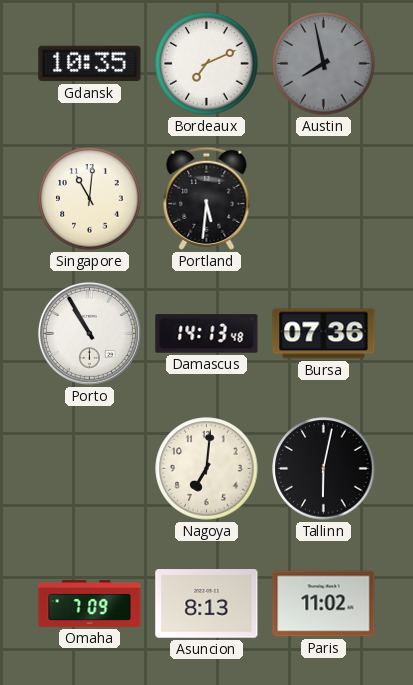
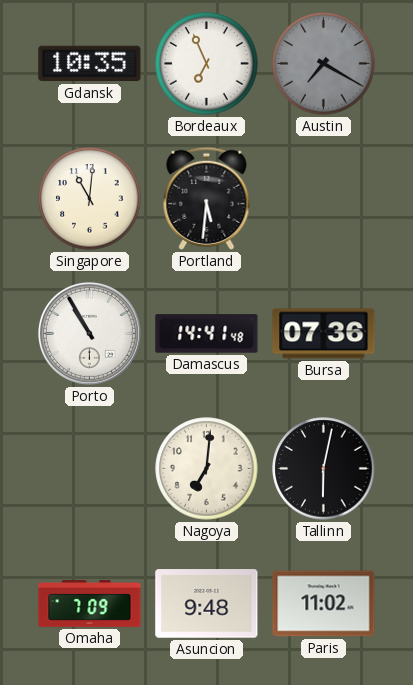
Bordeaux: 7:11 -> 6:56 (207, 64)
Austin: 7:58 -> 7:20 (324, 64)
Damascus: 14:13 -> 14:41 (207, 334)
Asuncion: 8:13 -> 9:48 (207, 604)
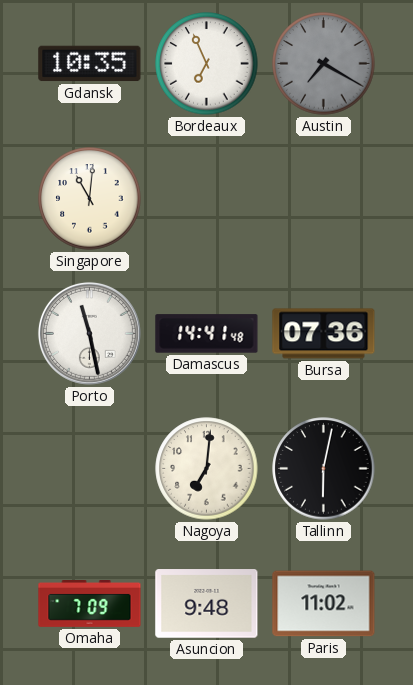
Portland: 5:31 -> none (207, 198)
Porto: 10:55 -> 11:28 (89, 333)
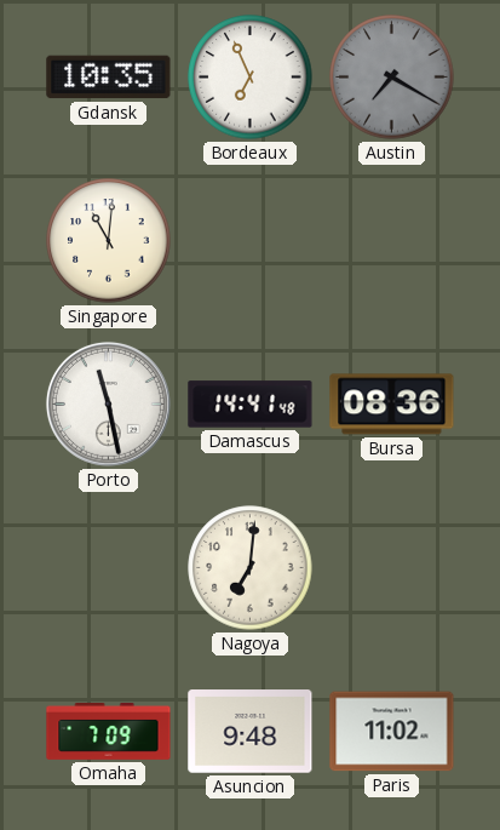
Bursa: 07:36 -> 08:36 (392, 405)
Tallinn: 6:02 -> none (324, 469)
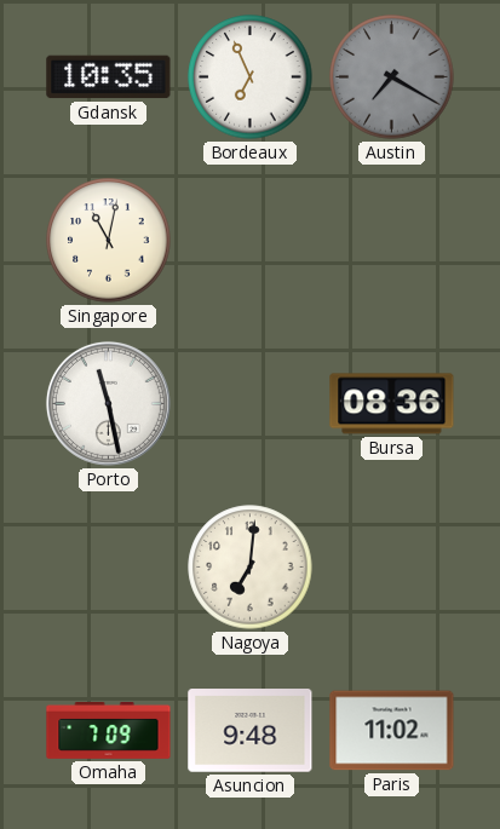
Singapore: 11:01 -> 11:02 (109, 241)
Damascus: 14:41 -> none (251, 405)
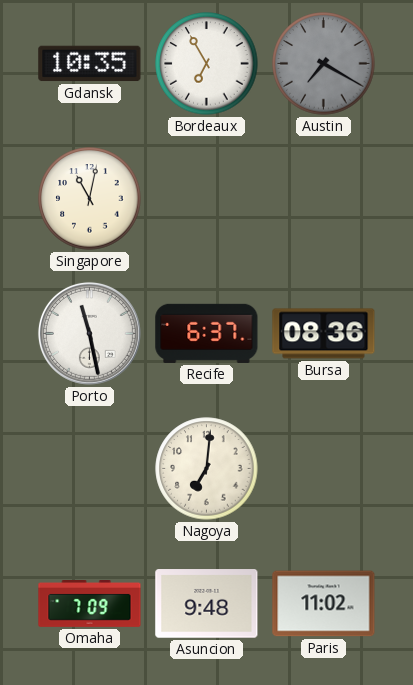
Bordeaux: 6:56 -> 6:55 (207, 64)
Recife: none -> 6:37 (207, 333)
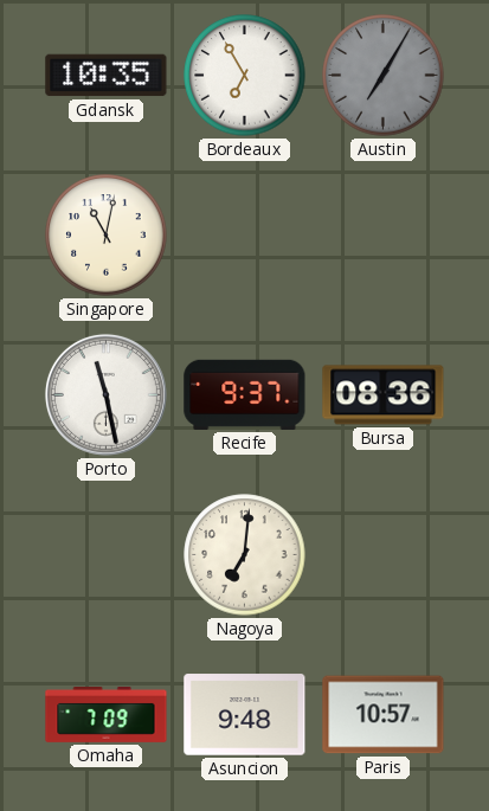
Austin: 7:20 -> 7:05 (384, 76)
Recife: 6:37 -> 9:37 (245, 394)
Paris: 11:02 -> 10:57 (384, 715)
